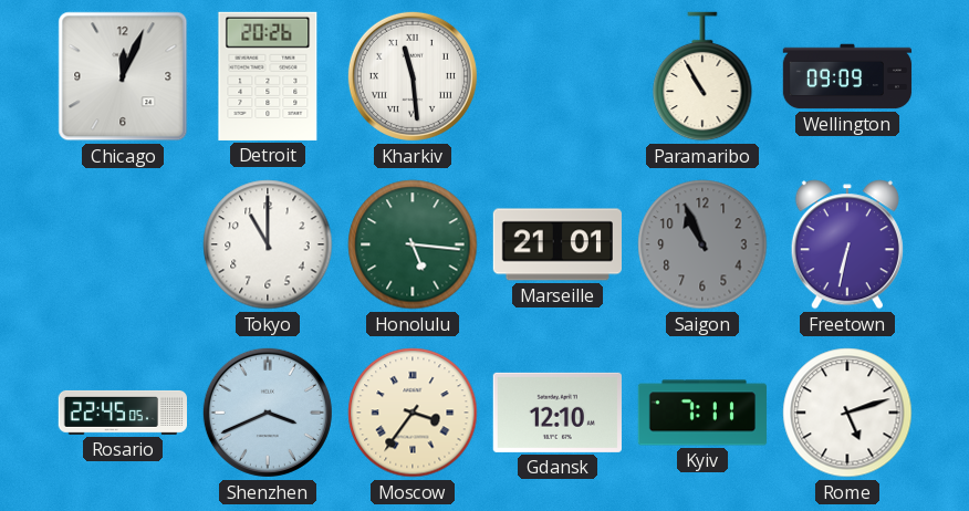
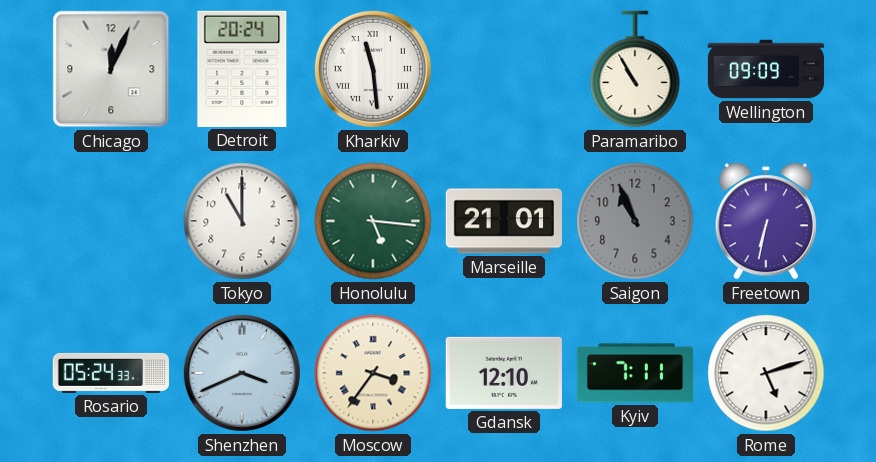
Detroit: 20:26 -> 20:24 (242, 69)
Rosario: 22:45 -> 05:24 (110, 373)
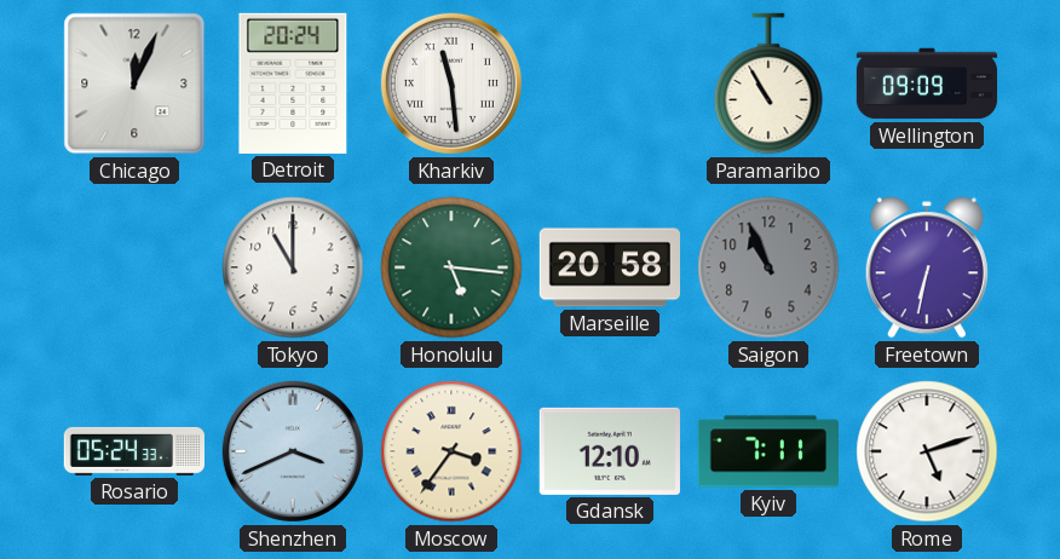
Marseille: 21:01 -> 20:58 (609, 267)
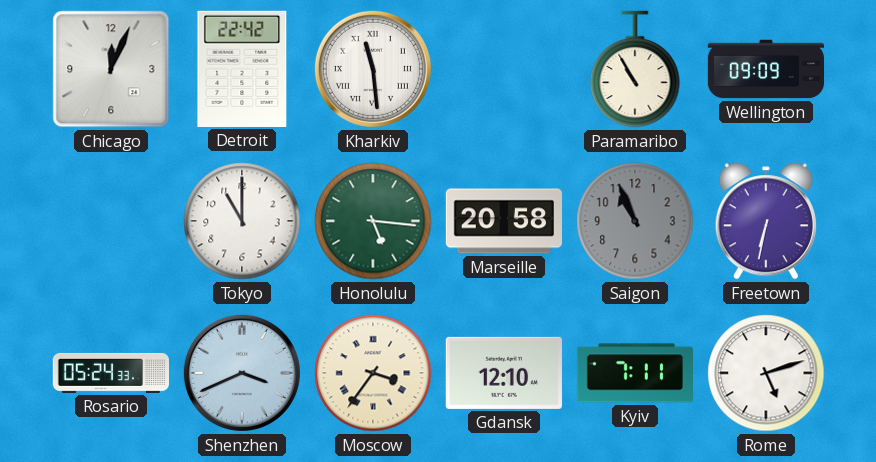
Detroit: 20:24 -> 22:42 (242, 69)
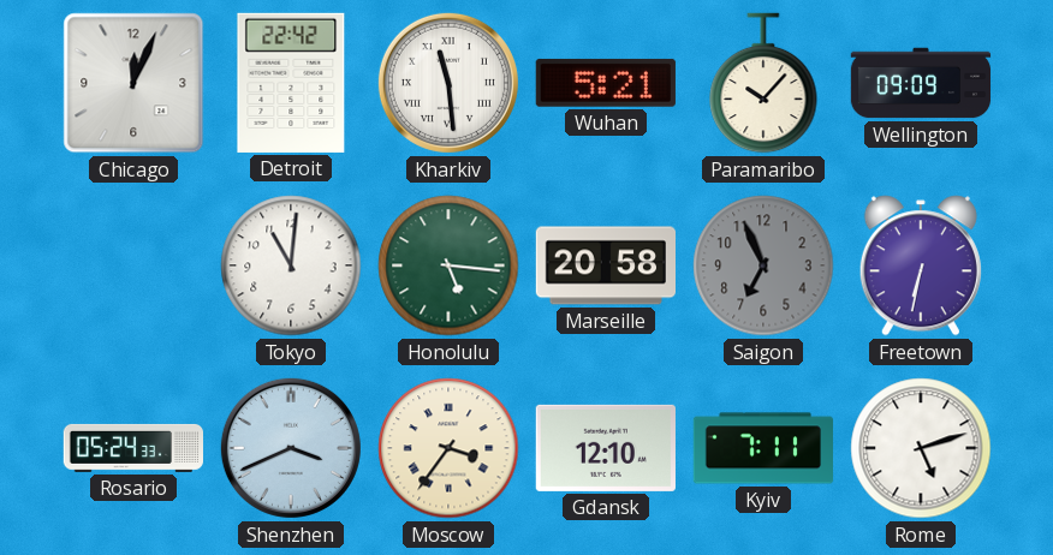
Wuhan: none -> 5:21 (606, 83)
Paramaribo: 10:55 -> 10:07 (763, 83)
Tokyo: 11:00 -> 11:01 (291, 265)
Saigon: 10:56 -> 6:56 (763, 265)
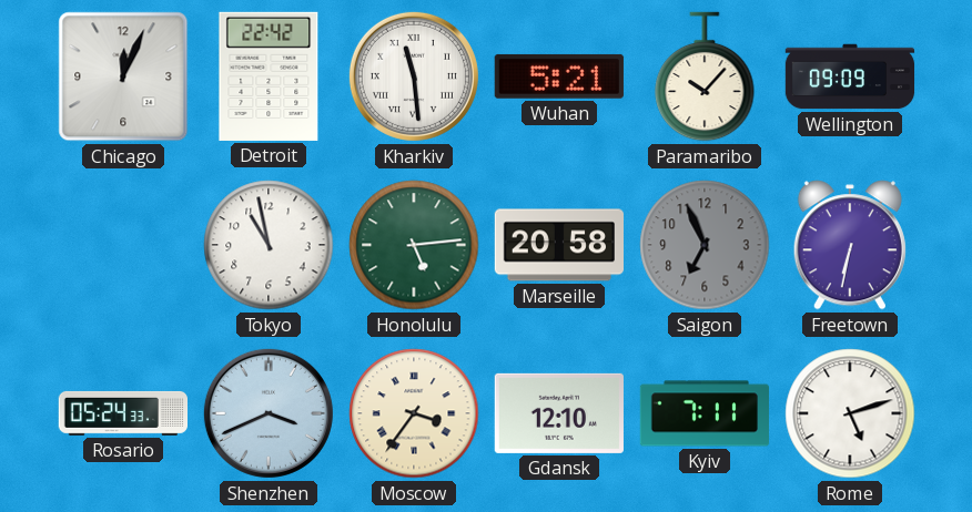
Tokyo: 11:01 -> 10:58 (269, 245)
Honolulu: 5:16 -> 5:14 (414, 245)
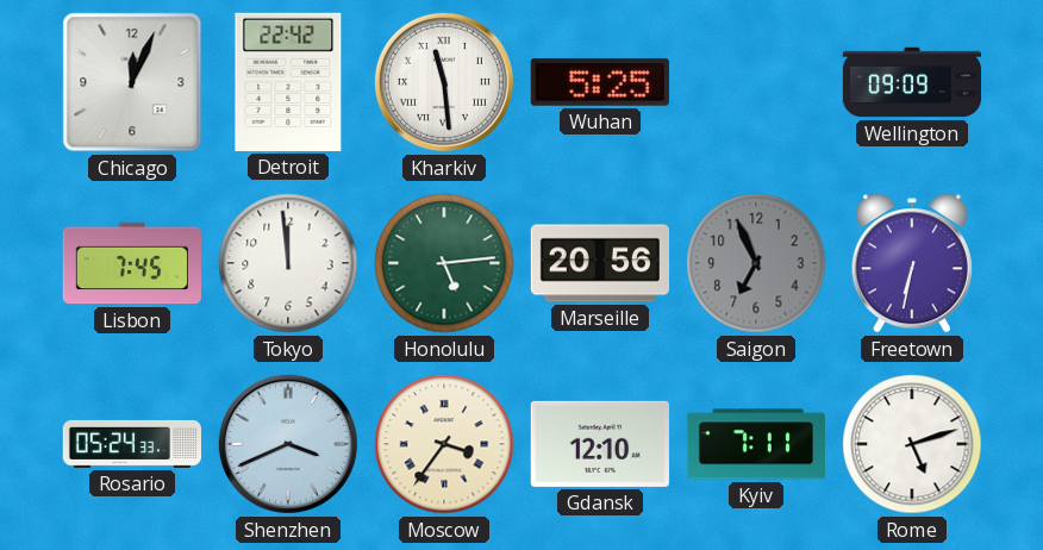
Wuhan: 5:21 -> 5:25 (600, 82)
Paramaribo: 10:07 -> none (705, 76)
Lisbon: none -> 7:45 (131, 263)
Tokyo: 10:58 -> 11:59 (288, 263)
Marseille: 20:58 -> 20:56 (599, 263)
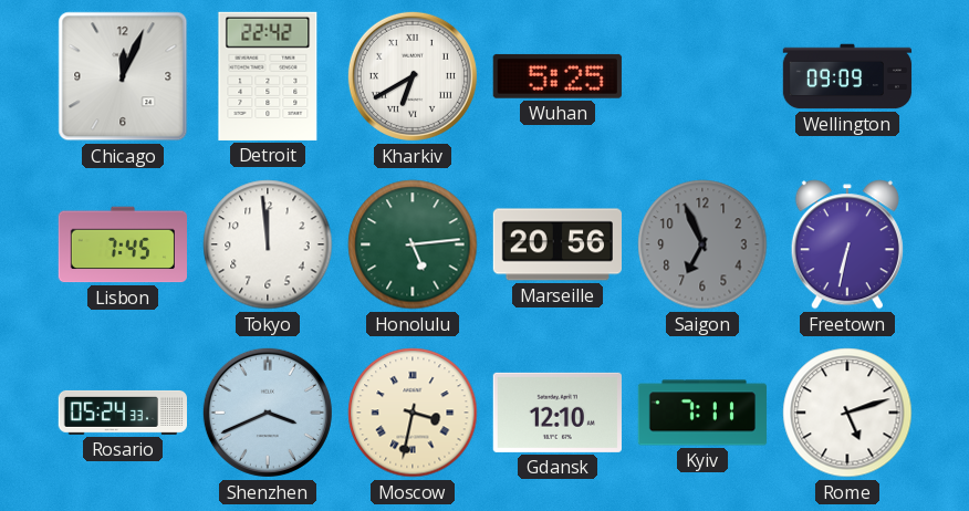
Kharkiv: 11:29 -> 6:40 (413, 76)
Moscow: 3:36 -> 3:32 (413, 413)
